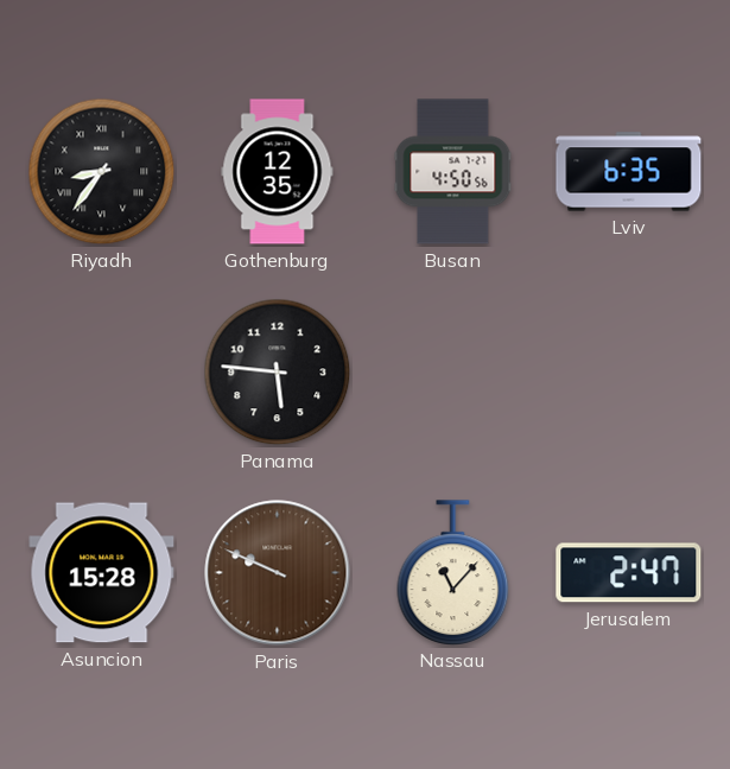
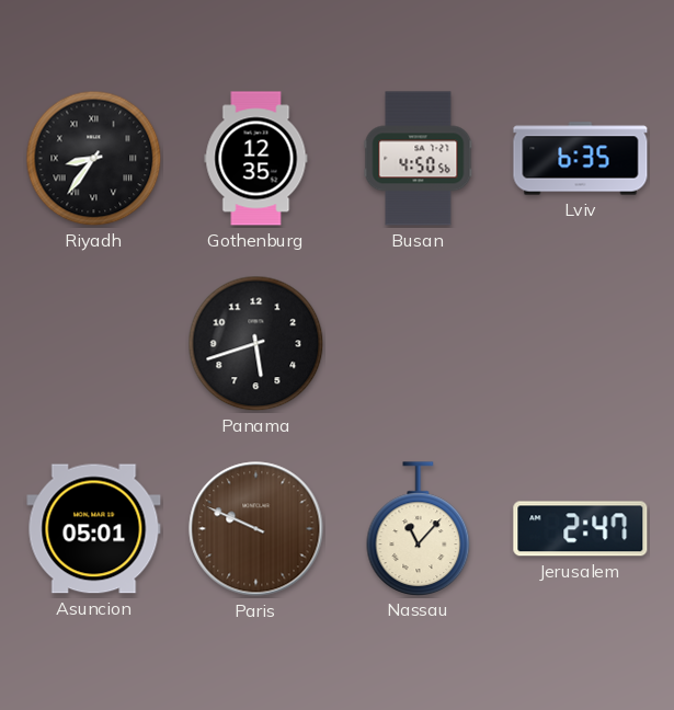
Panama: 5:46 -> 5:42 (256, 344)
Asuncion: 15:28 -> 05:01 (94, 529)
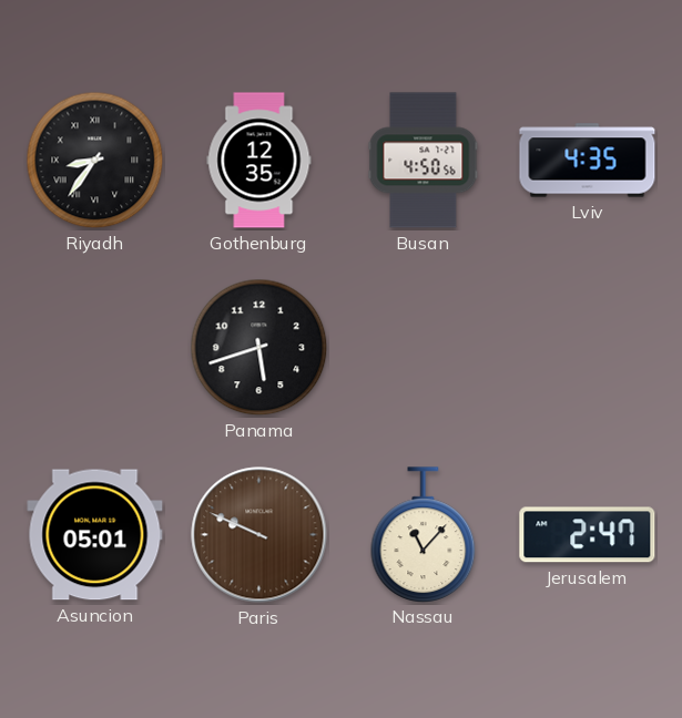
Lviv: 6:35 -> 4:35 (588, 161)
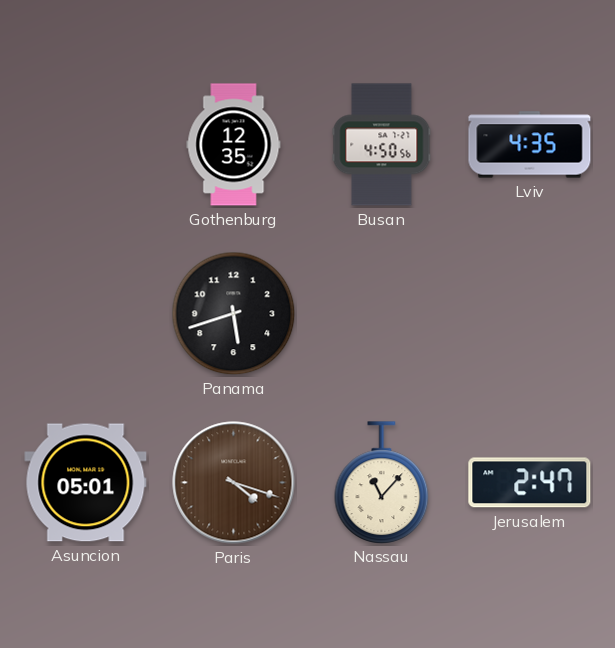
Riyadh: 8:36 -> none (95, 161)
Paris: 9:49 -> 4:18 (234, 483)
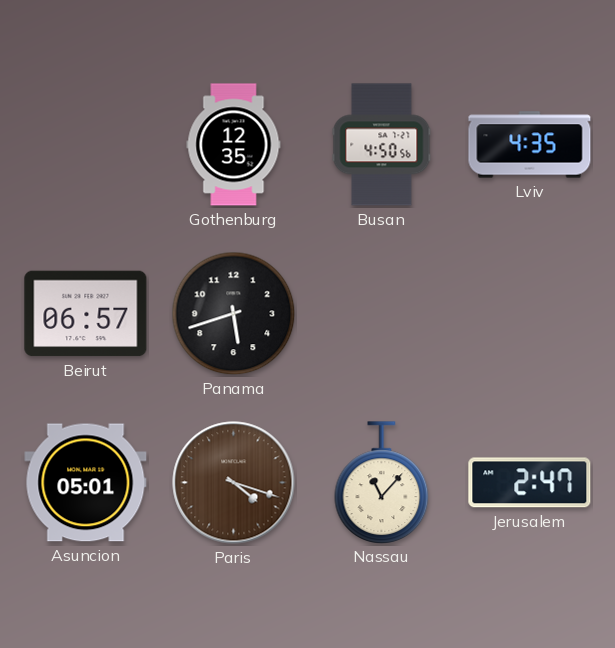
Beirut: none -> 06:57 (86, 314)
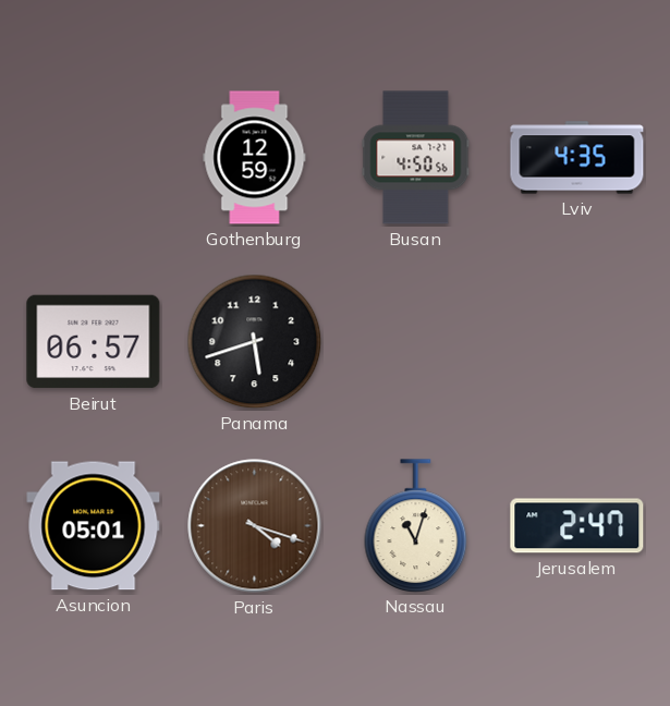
Gothenburg: 12:35 -> 12:59 (255, 158)
Nassau: 11:07 -> 11:03 (416, 525)
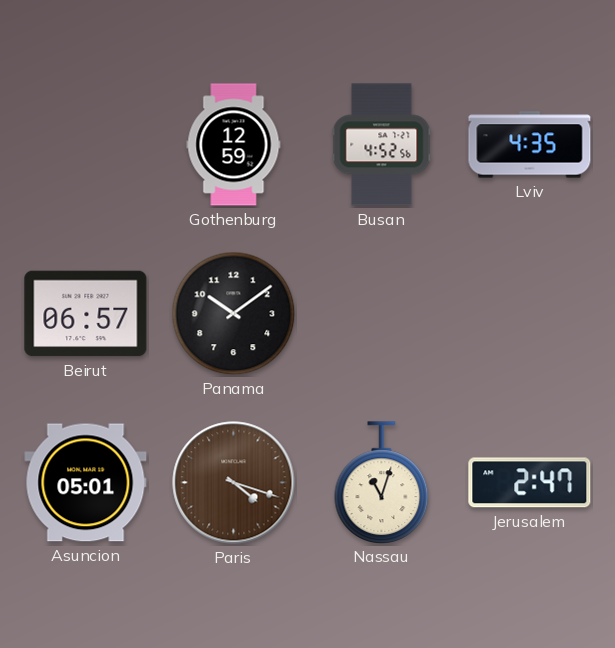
Busan: 4:50 -> 4:52 (382, 145)
Panama: 5:42 -> 10:09 (234, 314)
